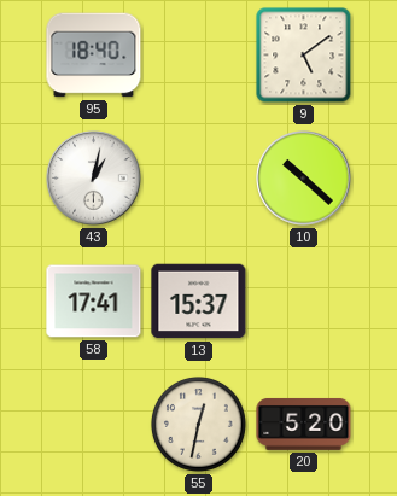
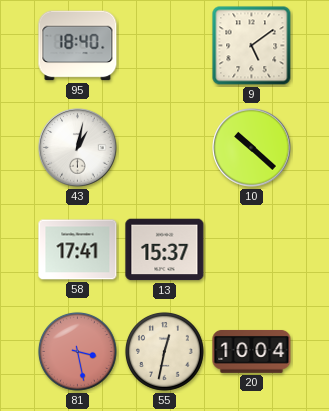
81: none -> 3:28 (77, 351)
20: 5:20 -> 10:04 (252, 352)
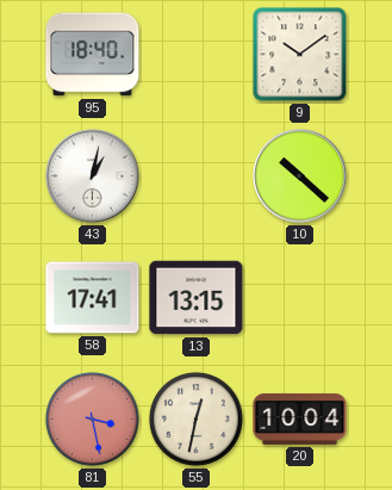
9: 5:09 -> 10:09 (300, 55)
13: 15:37 -> 13:15 (197, 298)
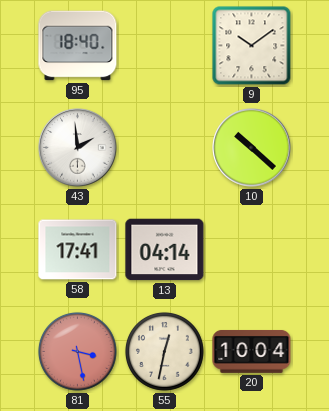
43: 1:02 -> 1:59 (78, 148)
13: 13:15 -> 04:14 (165, 250)
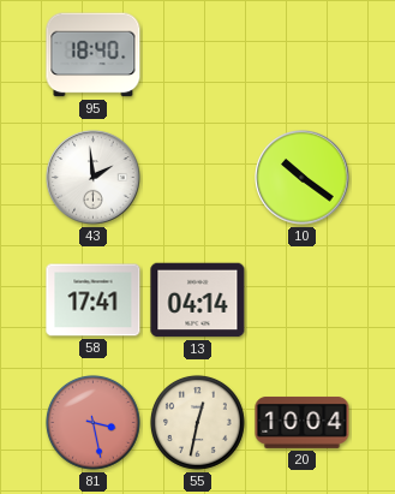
9: 10:09 -> none (252, 46)
10: 10:22 -> 10:21 (303, 178)
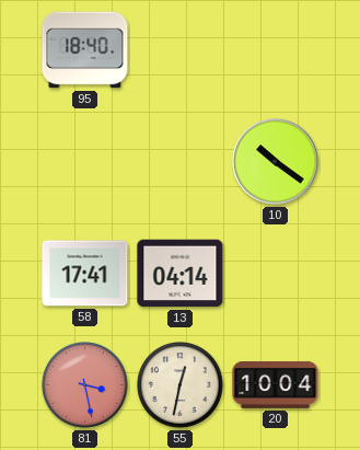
43: 1:59 -> none (94, 178)
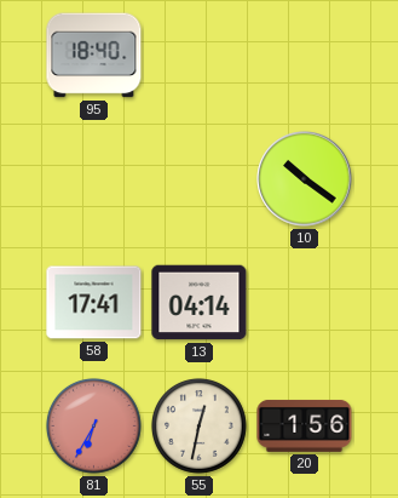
81: 3:28 -> 6:35 (93, 425)
20: 10:04 -> 1:56 (305, 427)
